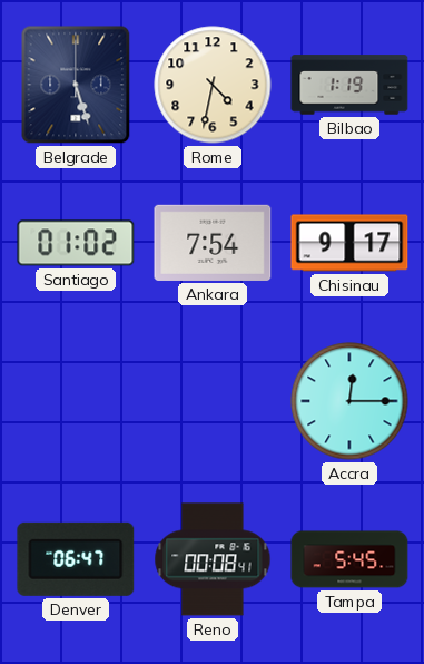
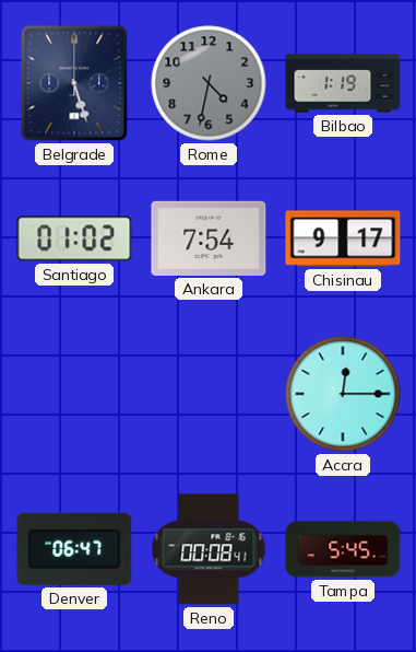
Rome dial: cream -> grey (209, 83)
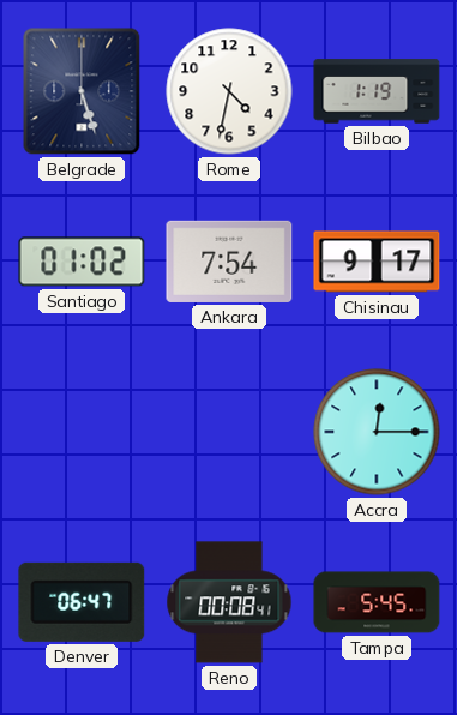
Rome dial: grey -> white (229, 91)
